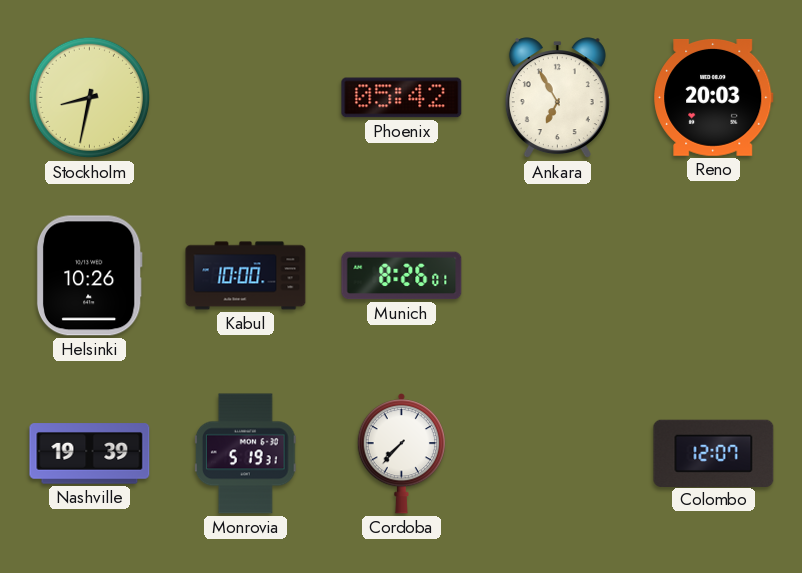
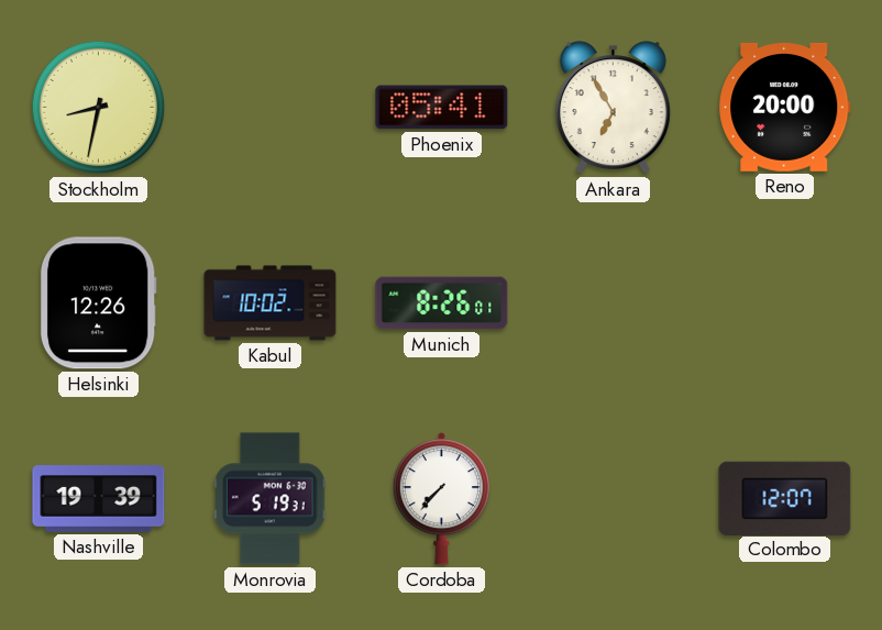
Phoenix: 05:42 -> 05:41 (442, 108)
Reno: 20:03 -> 20:00 (785, 107)
Helsinki: 10:26 -> 12:26 (98, 303)
Kabul: 10:00 -> 10:02 (271, 303)
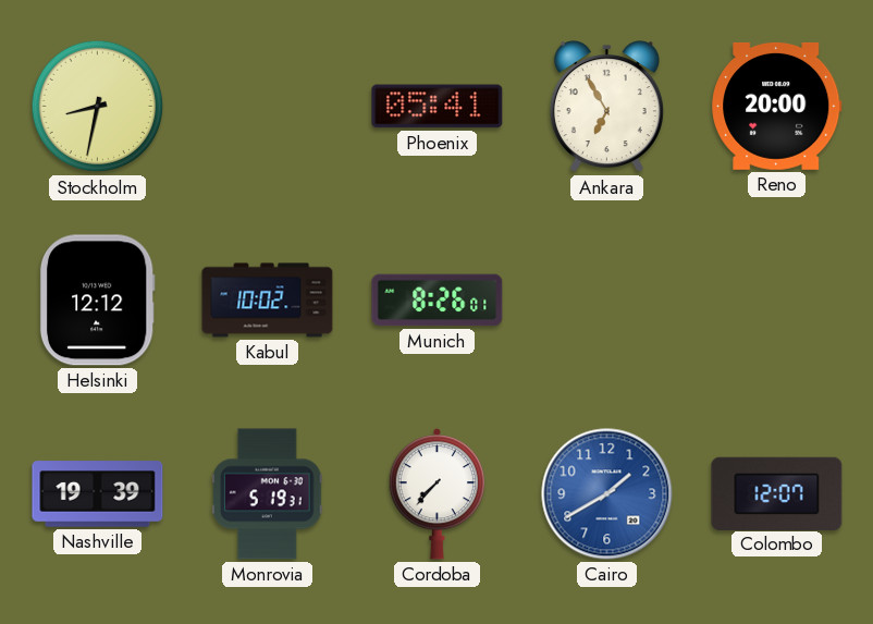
Helsinki: 12:26 -> 12:12 (97, 301)
Cairo: none -> 1:40 (607, 494)
